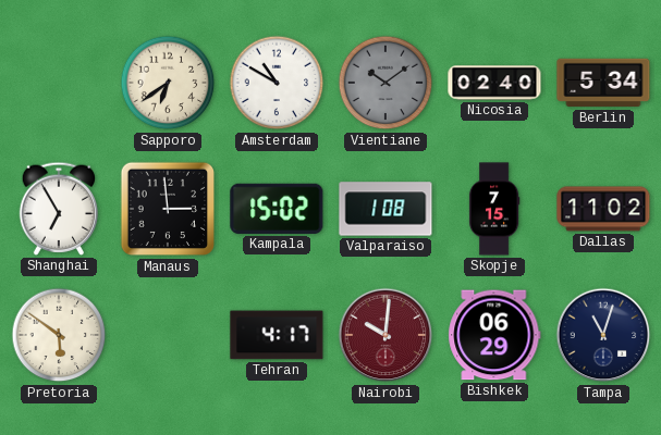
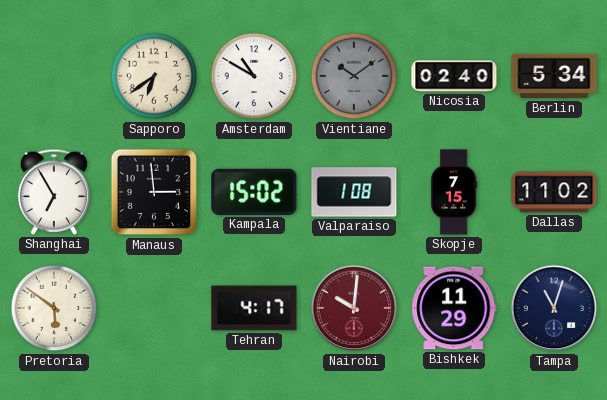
Bishkek: 06:29 -> 11:29 (454, 308)
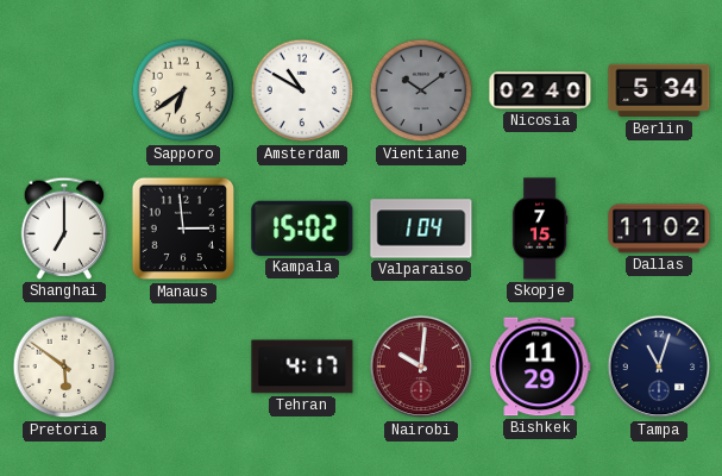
Shanghai: 6:55 -> 7:00 (64, 228)
Valparaiso: 1:08 -> 1:04 (421, 228)
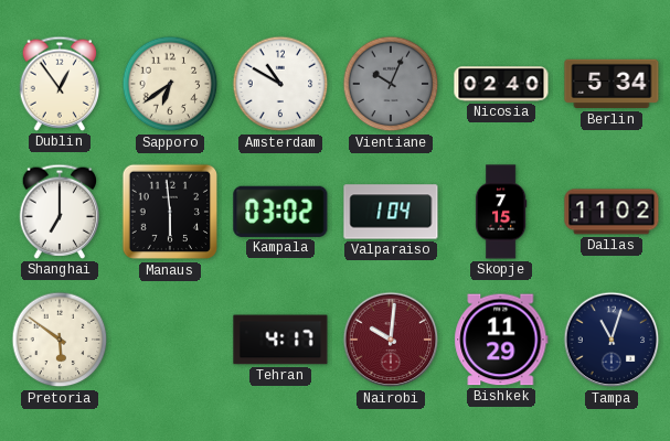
Dublin: none -> 12:54 (60, 84)
Vientiane: 10:09 -> 10:04 (391, 84)
Manaus: 2:59 -> 5:59 (170, 212)
Kampala: 15:02 -> 03:02 (280, 212)
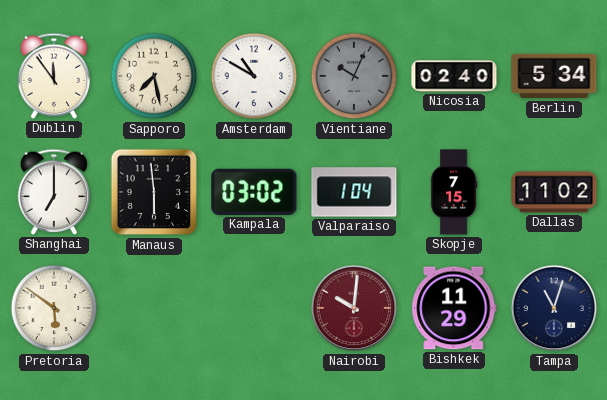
Dublin: 12:54 -> 11:54 (54, 76)
Sapporo: 6:39 -> 7:28 (154, 76)
Tehran: 4:17 -> none (280, 340)
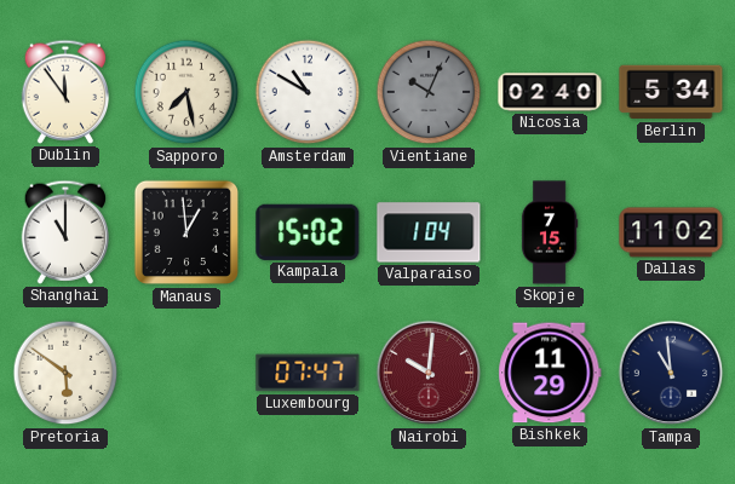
Shanghai: 7:00 -> 11:00 (65, 232)
Manaus: 5:59 -> 12:59 (186, 232)
Kampala: 03:02 -> 15:02 (308, 232)
Luxembourg: none -> 07:47 (308, 373)
Tampa: 11:03 -> 10:59 (671, 373)
